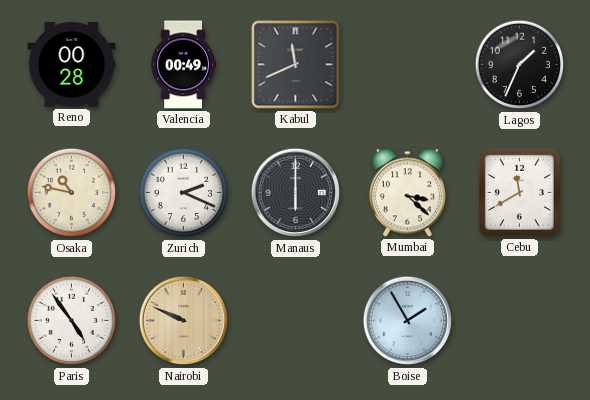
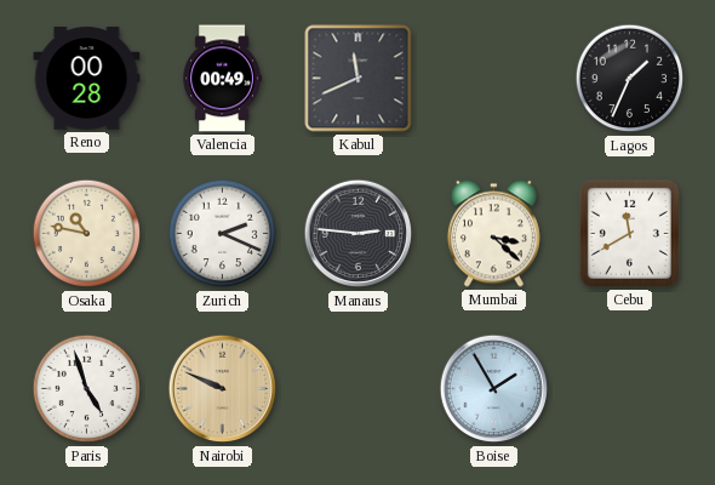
Manaus: 6:00 -> 2:46 (359, 234)
Paris: 4:54 -> 4:57 (87, 389)
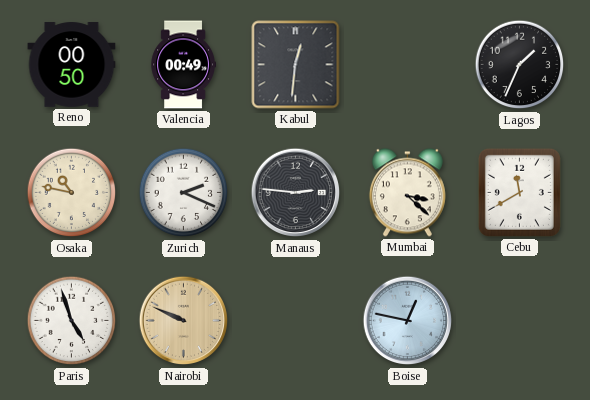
Reno: 00:28 -> 00:50 (72, 65)
Kabul: 11:41 -> 12:31 (296, 65)
Boise: 1:55 -> 12:47 (408, 321)
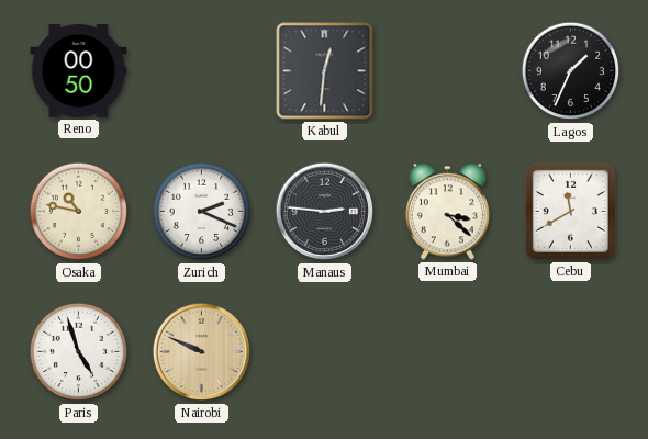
Valencia: 00:49 -> none (183, 65)
Boise: 12:47 -> none (408, 321)
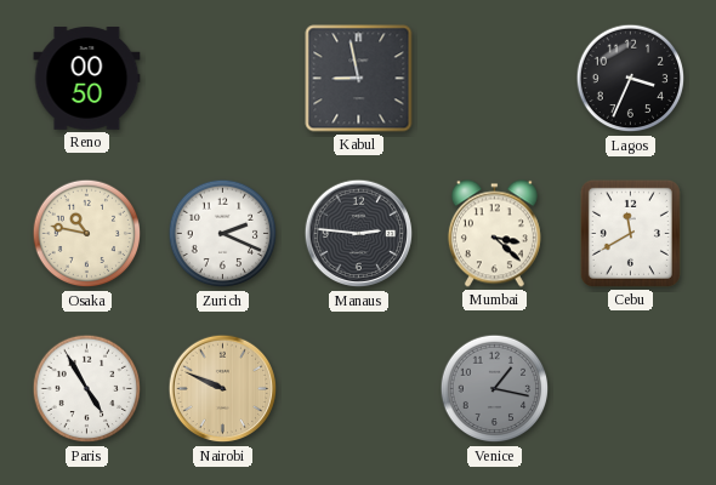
Kabul: 12:31 -> 8:58 (359, 79)
Lagos: 1:34 -> 3:34 (631, 79)
Paris: 4:57 -> 4:55 (87, 389)
Venice: none -> 1:17 (495, 389)
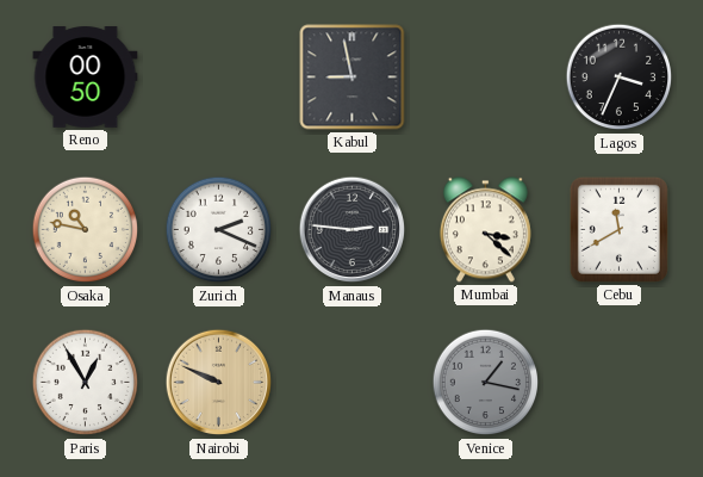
Paris: 4:55 -> 12:55 (86, 383)
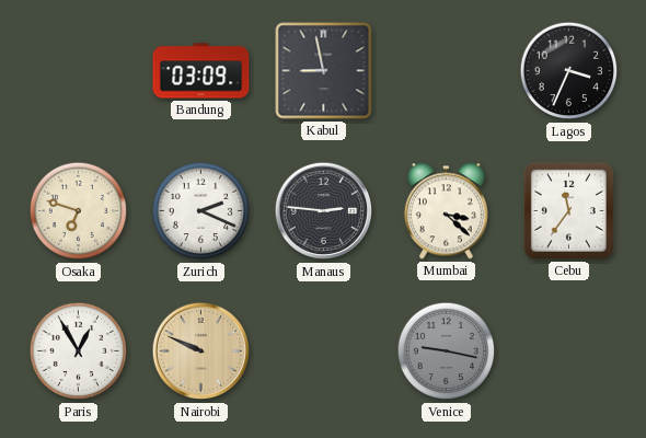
Reno: 00:50 -> none (86, 78)
Bandung: none -> 03:09 (201, 71)
Osaka: 10:47 -> 6:48 (79, 211)
Cebu: 11:40 -> 11:36 (568, 210)
Venice: 1:17 -> 9:17 (447, 351)
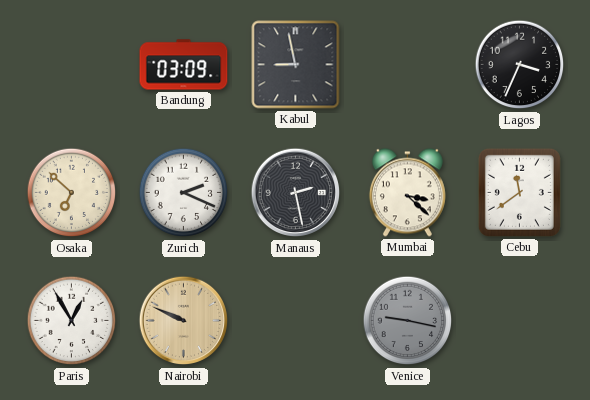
Osaka: 6:48 -> 6:52 (72, 193)
Manaus: 2:46 -> 2:28 (296, 193)
Cebu: 11:36 -> 11:39 (519, 192)
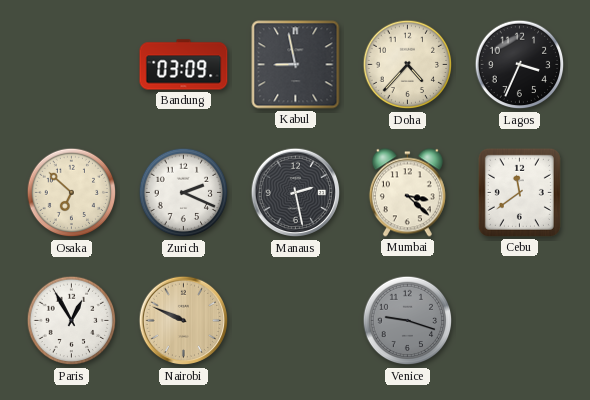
Doha: none -> 4:37 (408, 65)
Venice: 9:17 -> 9:18 (408, 321)
